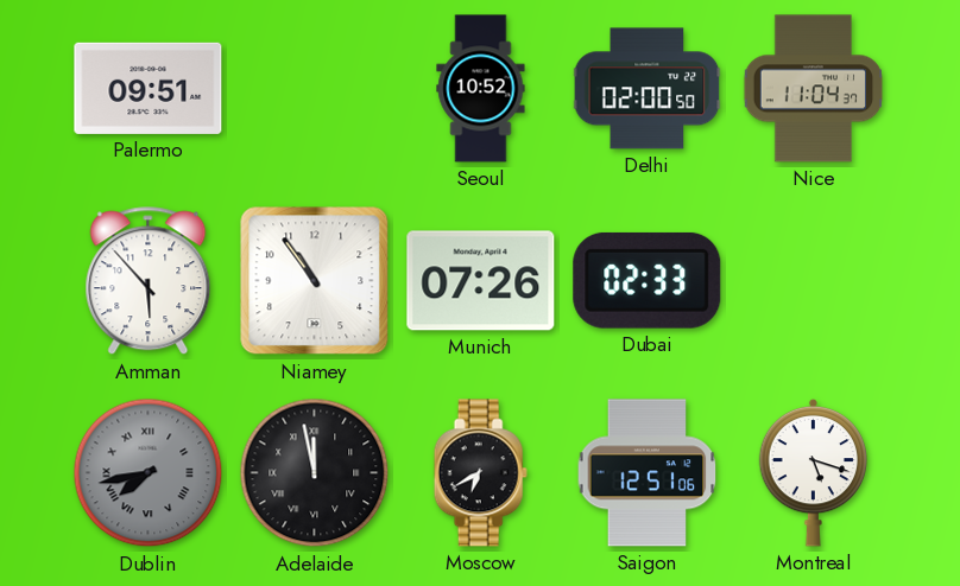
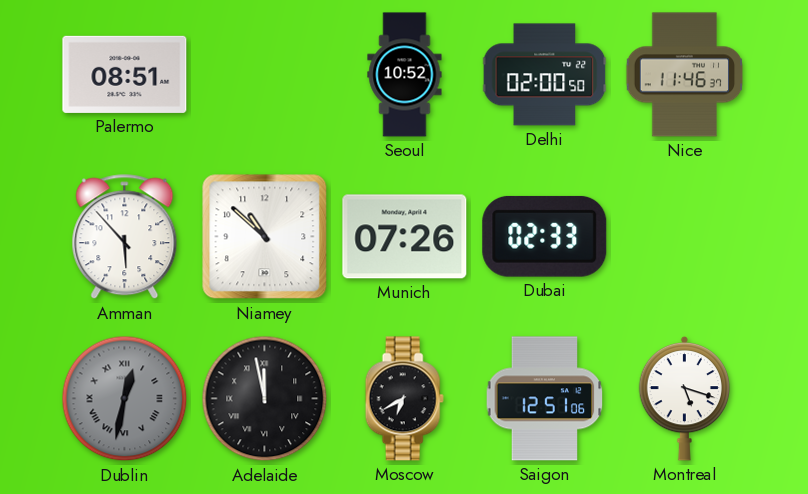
Palermo: 09:51 -> 08:51 (125, 74)
Nice: 11:04 -> 11:46 (685, 75)
Niamey: 10:54 -> 10:52 (265, 237)
Dublin: 7:43 -> 12:32 (125, 399)
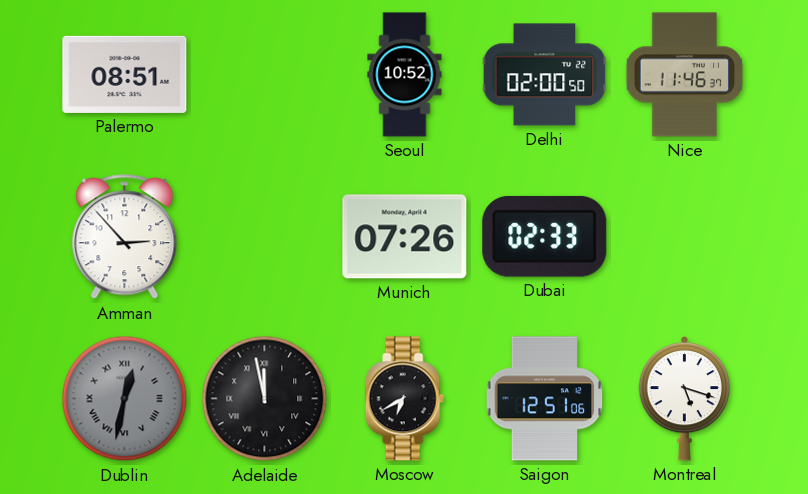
Amman: 5:53 -> 2:53 (125, 237)
Niamey: 10:52 -> none (265, 237)
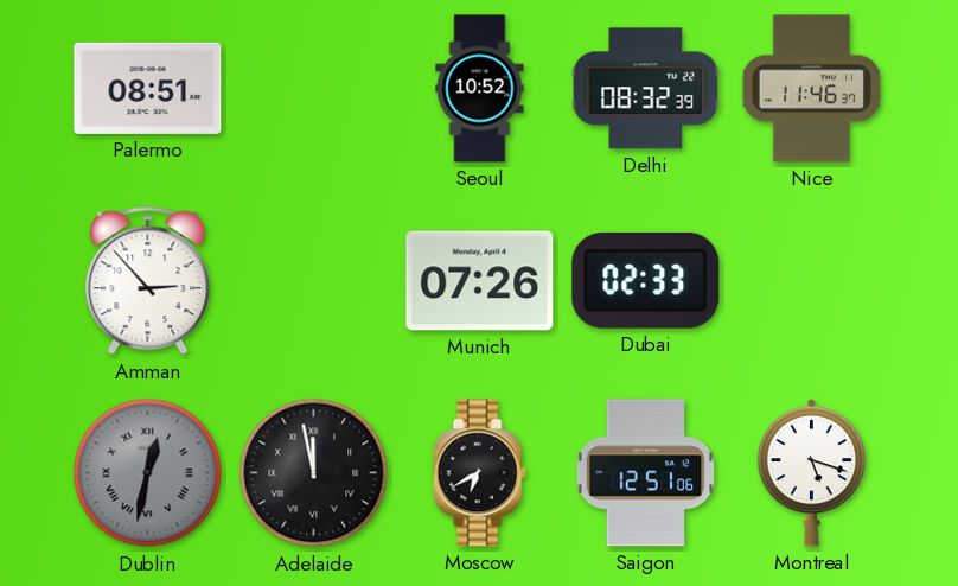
Delhi: 02:00 -> 08:32 (646, 89)
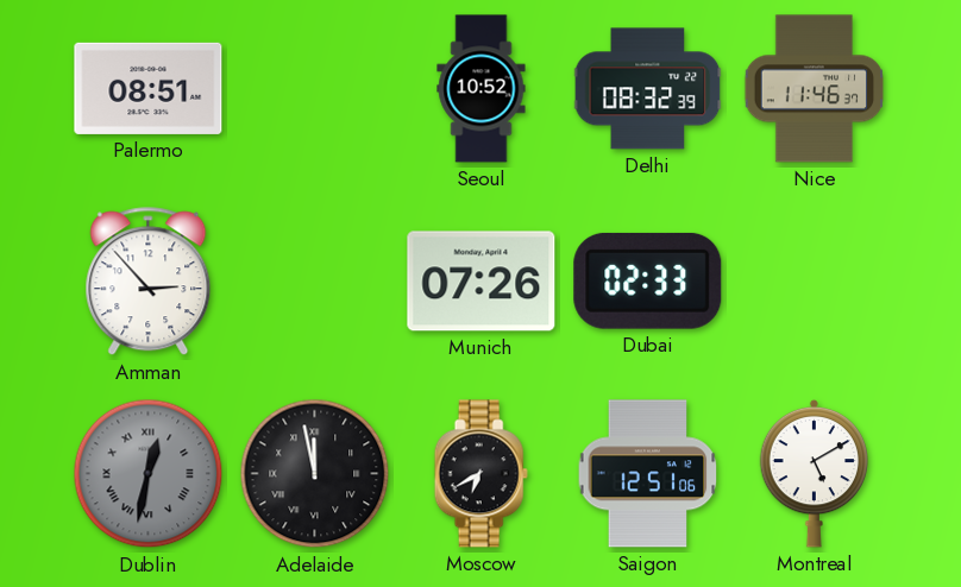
Montreal: 5:18 -> 5:10 (815, 473)
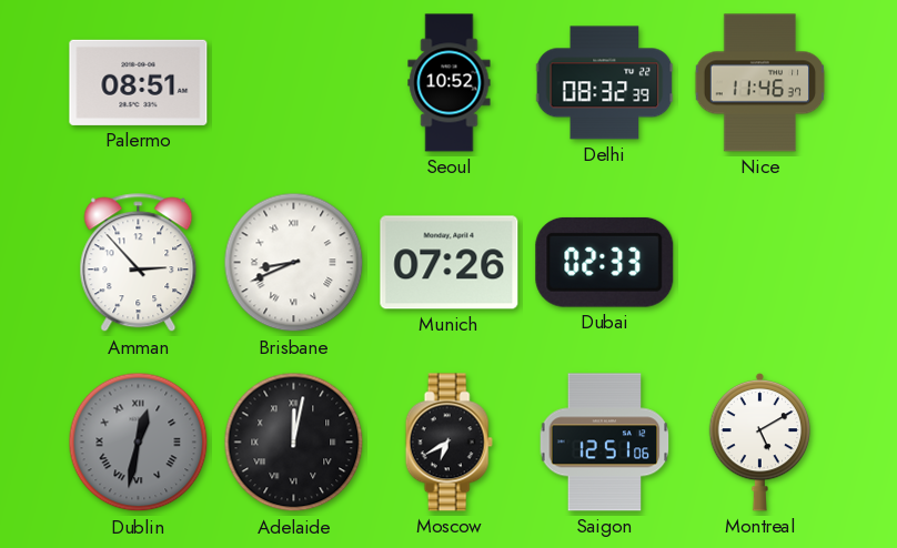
Brisbane: none -> 8:41 (294, 263)
Adelaide: 11:58 -> 12:02 (294, 443)
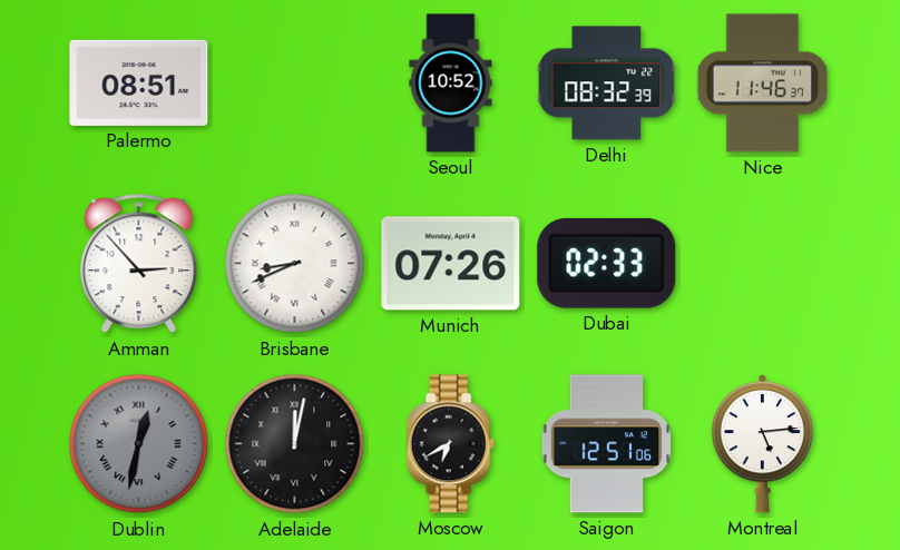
Montreal: 5:10 -> 5:14 (763, 443)
